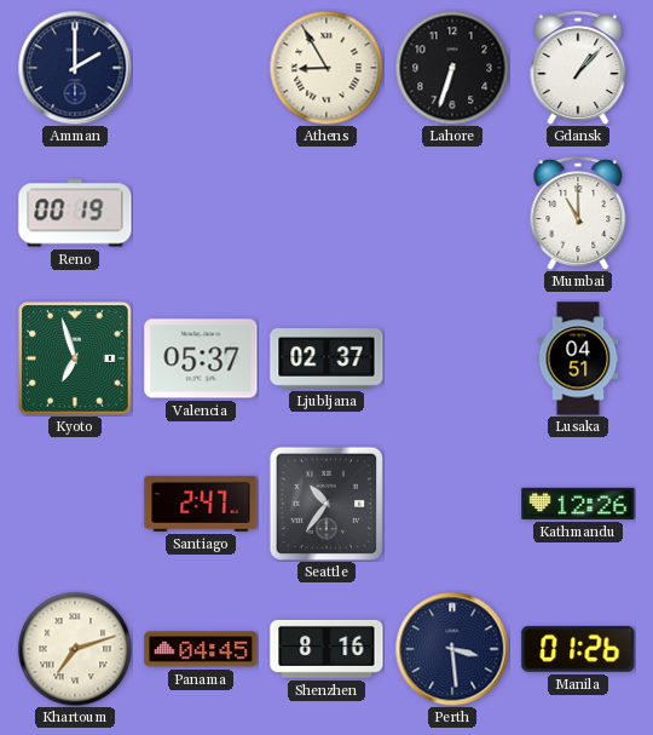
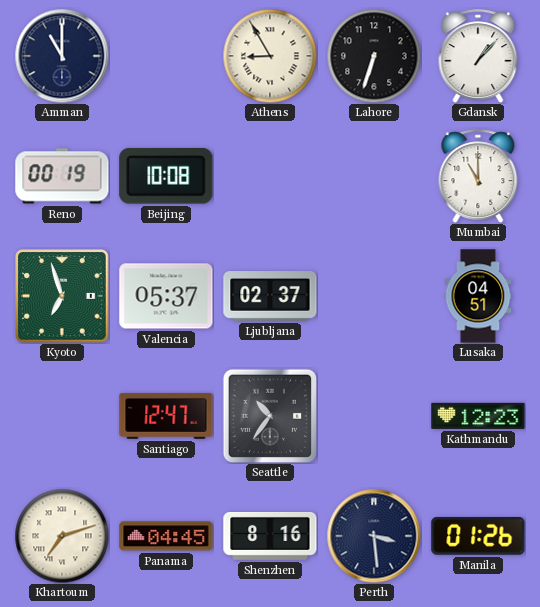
Amman: 2:00 -> 11:00 (62, 56)
Beijing: none -> 10:08 (166, 176)
Santiago: 2:47 -> 12:47 (166, 416)
Kathmandu: 12:26 -> 12:23 (478, 416)
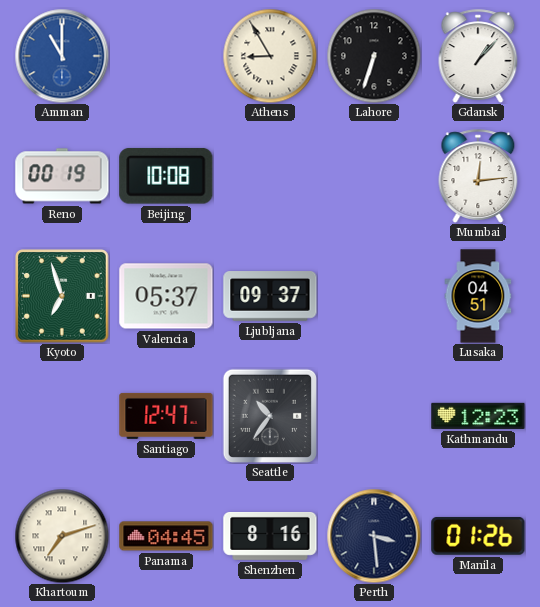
Amman dial: navy -> blue (62, 56)
Mumbai: 11:00 -> 12:14 (478, 176)
Ljubljana: 02:37 -> 09:37 (270, 296)
